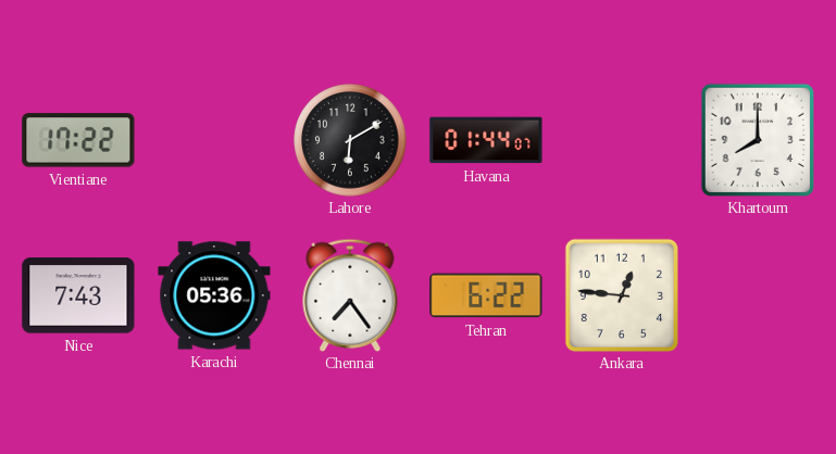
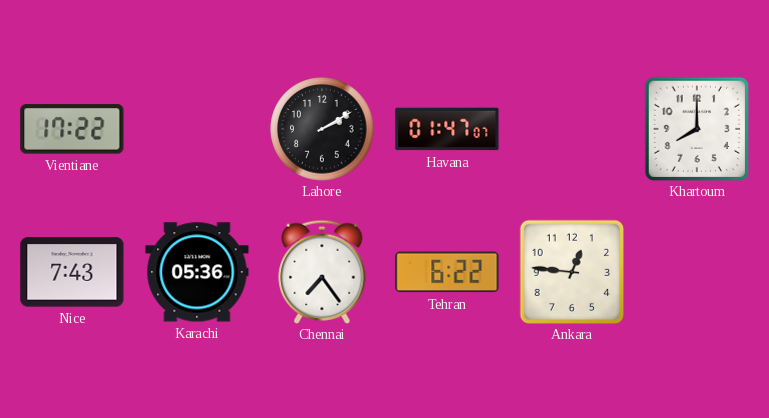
Lahore: 6:10 -> 2:10 (322, 129)
Havana: 01:44 -> 01:47 (447, 129)
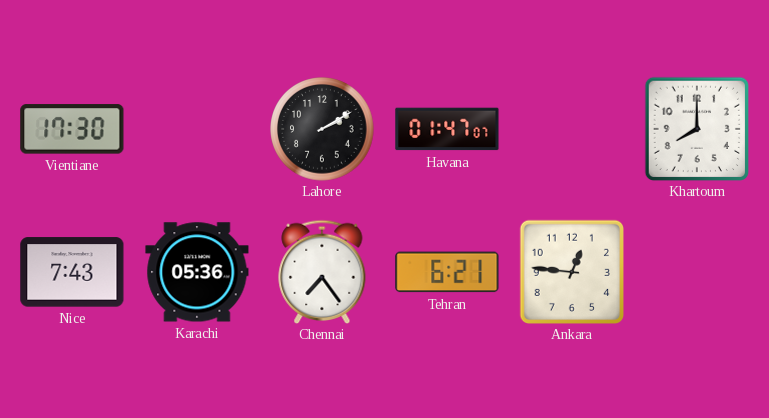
Vientiane: 17:22 -> 17:30 (72, 129)
Tehran: 6:22 -> 6:21 (447, 272)
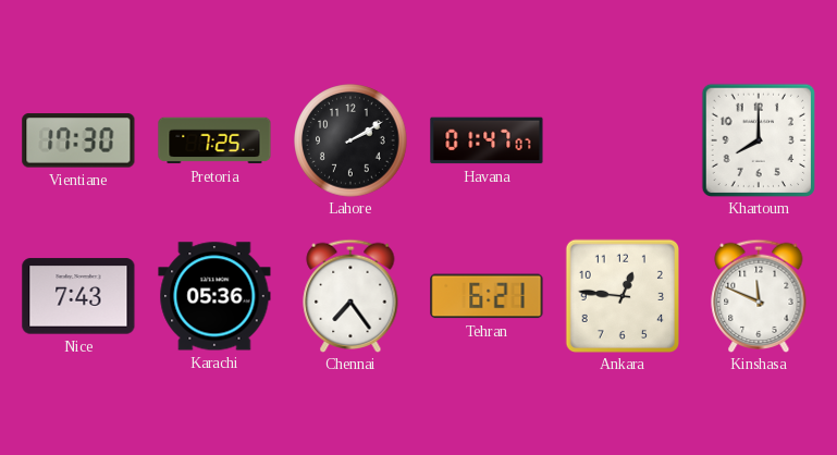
Pretoria: none -> 7:25 (214, 140)
Kinshasa: none -> 11:49 (759, 295)
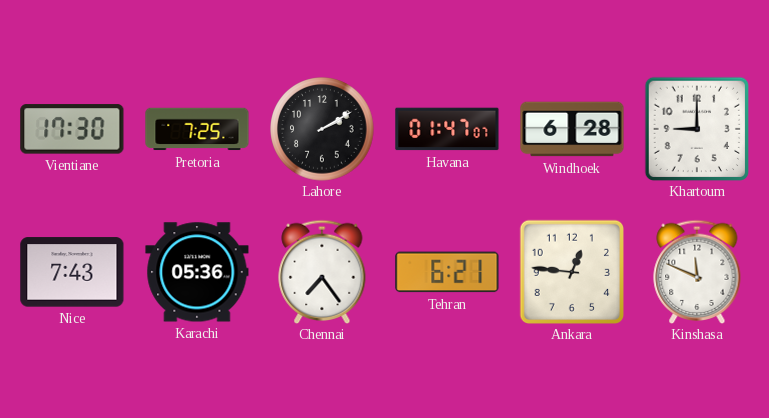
Windhoek: none -> 6:28 (572, 129)
Khartoum: 8:00 -> 9:00 (696, 128)
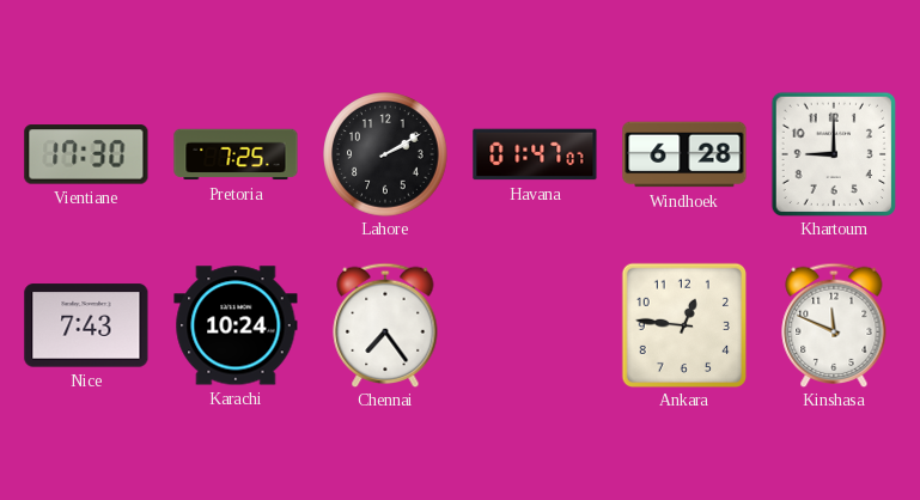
Karachi: 05:36 -> 10:24 (236, 325)
Tehran: 6:21 -> none (447, 272)
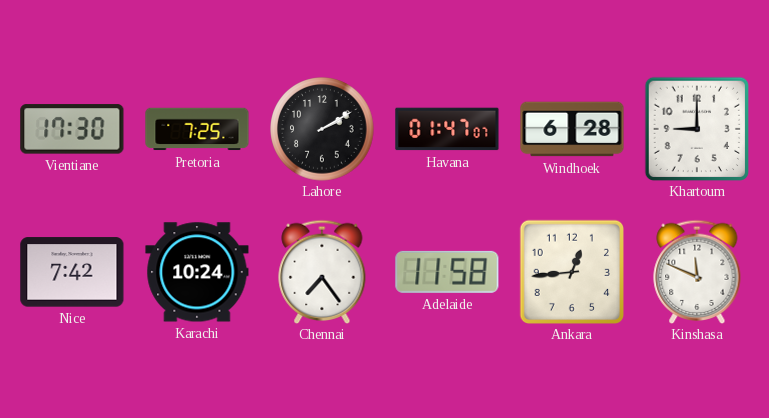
Nice: 7:43 -> 7:42 (72, 272)
Adelaide: none -> 11:58 (447, 272)
Ankara: 12:46 -> 12:44 (571, 271)
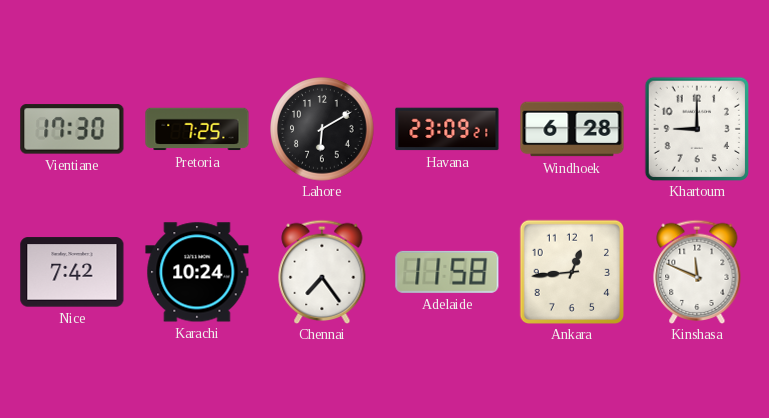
Lahore: 2:10 -> 6:10 (322, 129)
Havana: 01:47 -> 23:09 (447, 129)
